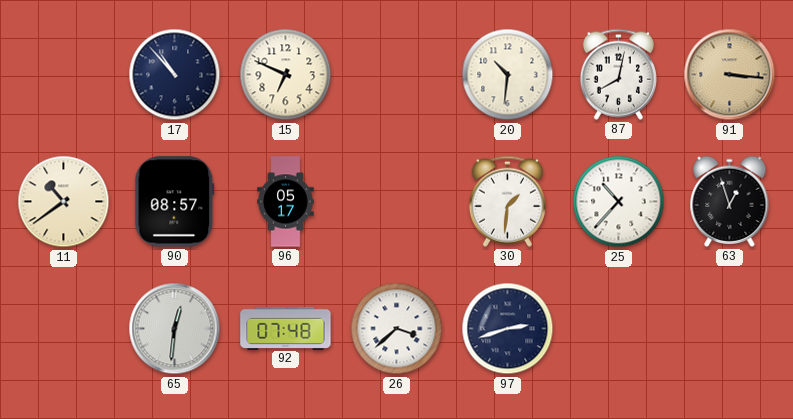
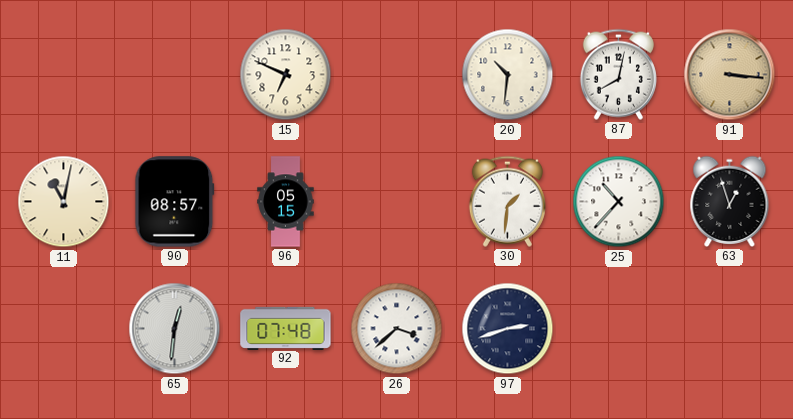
17: 10:53 -> none (175, 75)
11: 10:39 -> 11:02 (64, 202)
96: 05:17 -> 05:15 (286, 202)
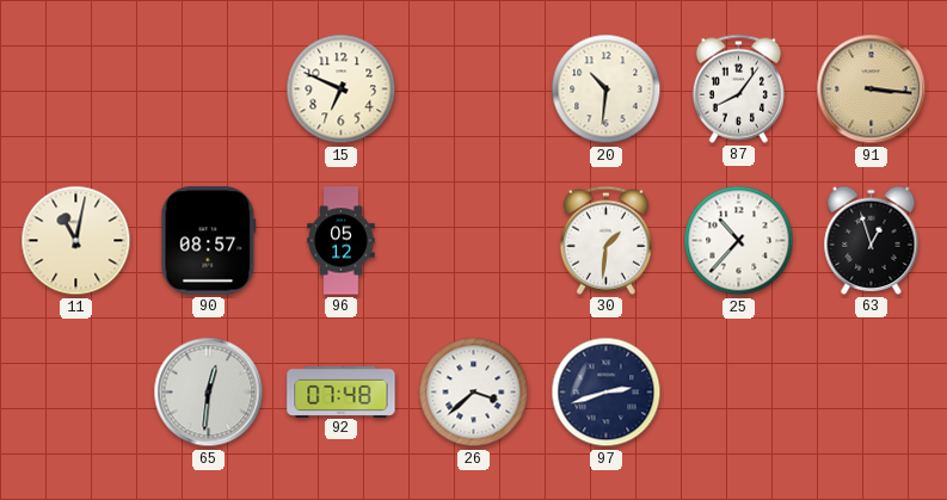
87: 8:02 -> 8:06 (738, 88)
96: 05:15 -> 05:12 (342, 241)
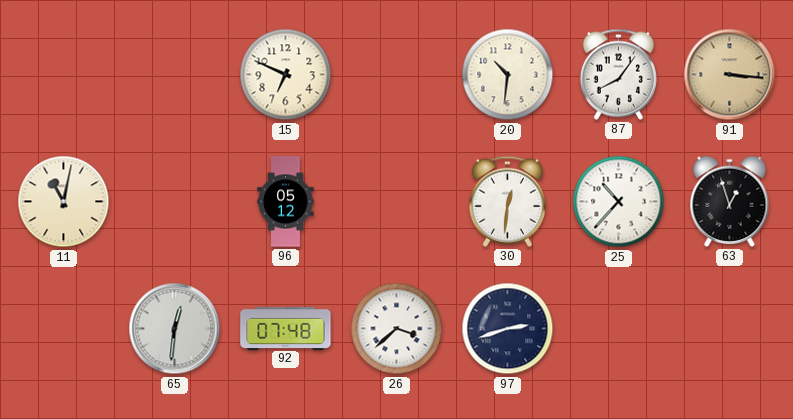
90: 08:57 -> none (209, 241)
30: 1:31 -> 12:31 (507, 201)
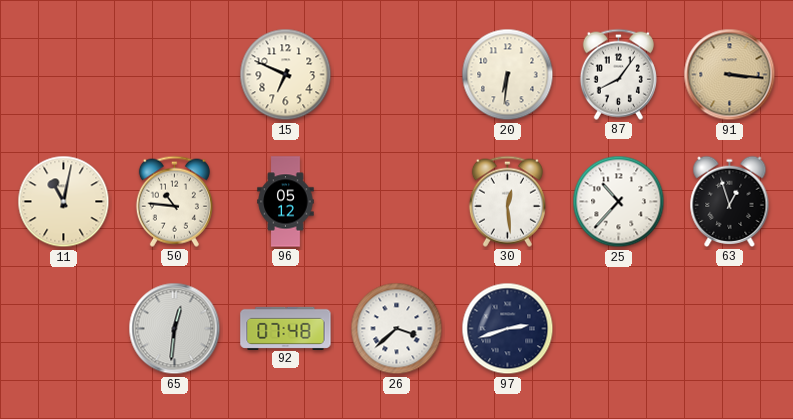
20: 10:31 -> 6:31 (508, 75)
50: none -> 10:46 (174, 201)
30: 12:31 -> 12:29 (507, 201)
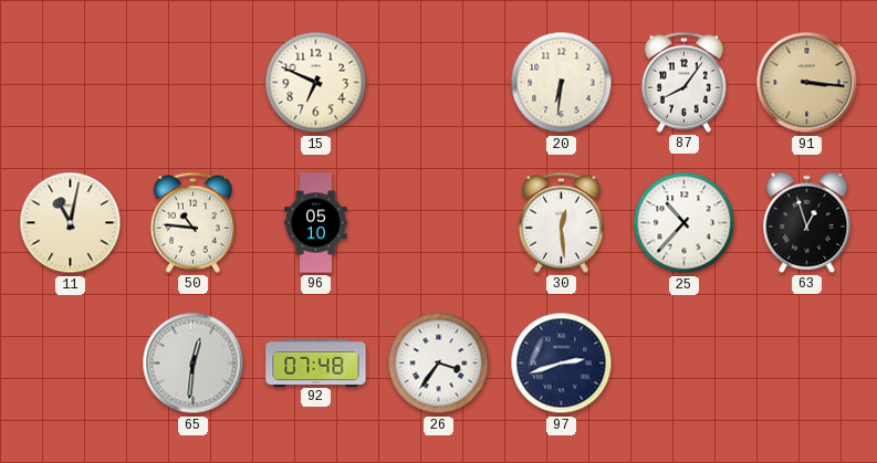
96: 05:12 -> 05:10 (316, 223)
26: 3:38 -> 3:36 (439, 364)
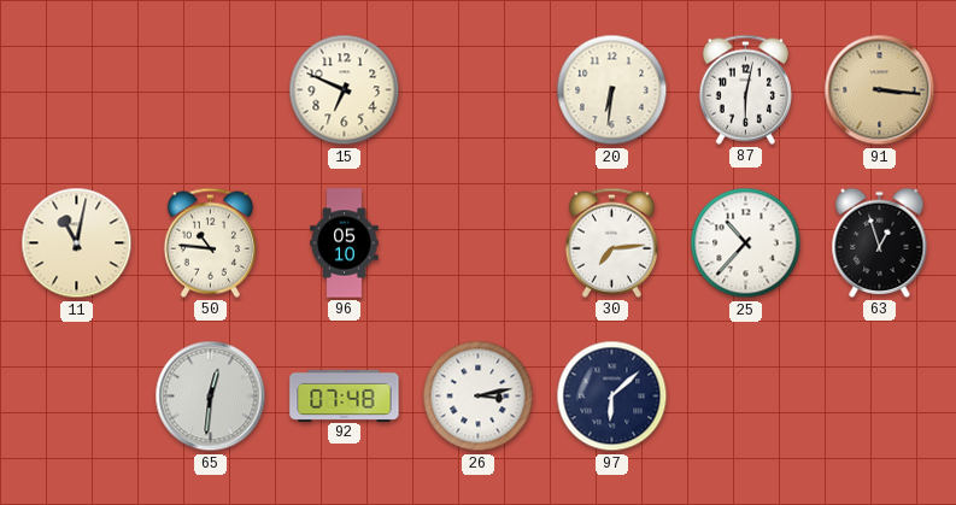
87: 8:06 -> 6:02 (745, 89)
30: 12:29 -> 7:14 (611, 242)
26: 3:36 -> 3:13 (479, 397)
97: 2:42 -> 6:08 (612, 397)
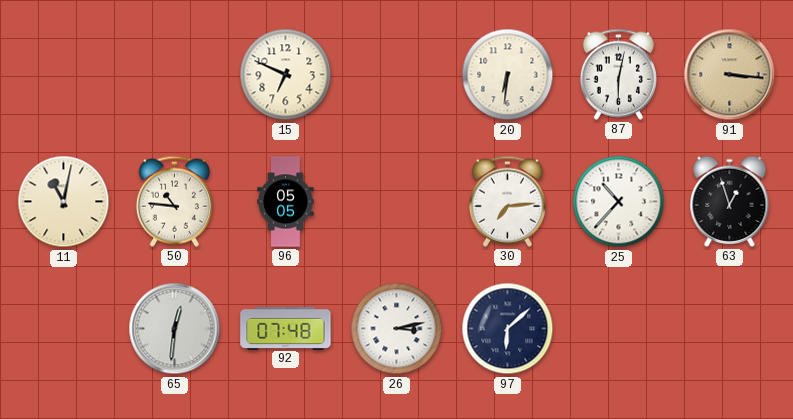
96: 05:10 -> 05:05 (286, 202)
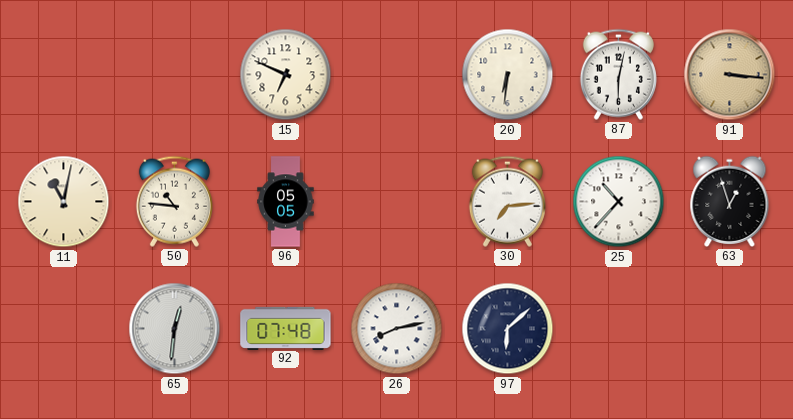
26: 3:13 -> 8:13 (397, 329)
